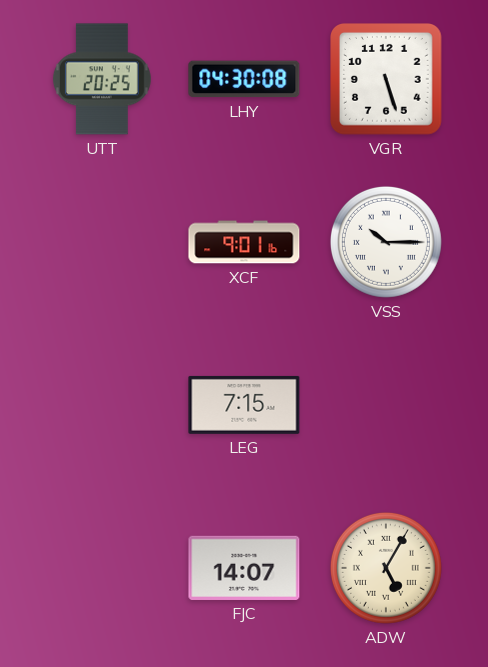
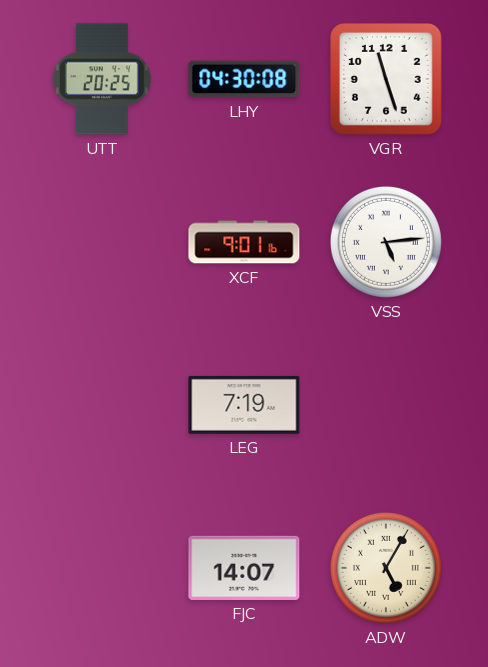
VGR: 5:27 -> 11:27 (387, 80)
VSS: 10:15 -> 5:14 (386, 242)
LEG: 7:15 -> 7:19 (244, 405)
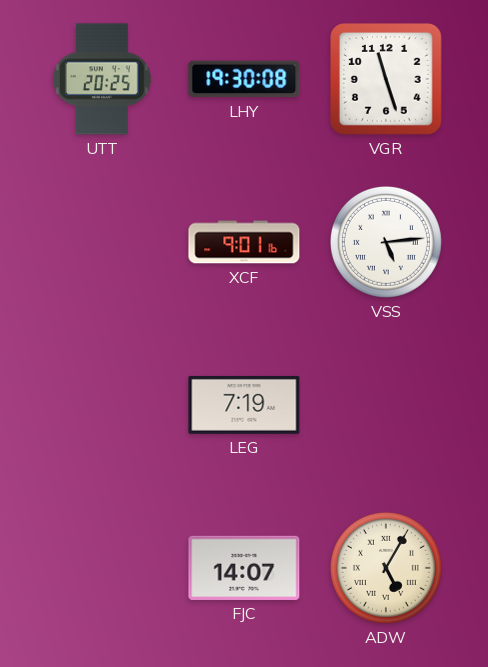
LHY: 04:30 -> 19:30 (244, 79)
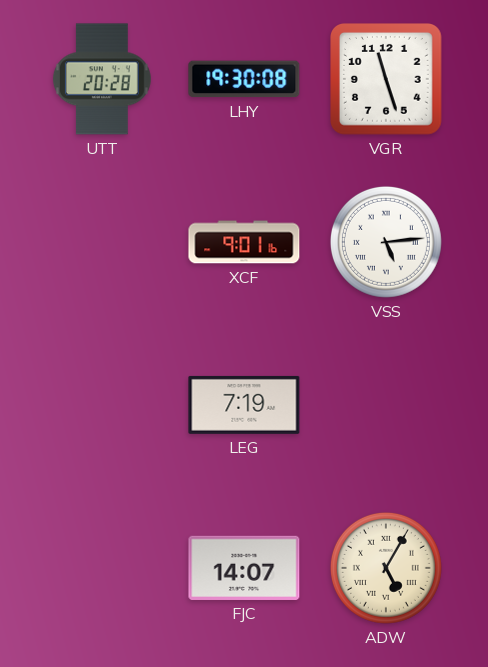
UTT: 20:25 -> 20:28 (102, 79)
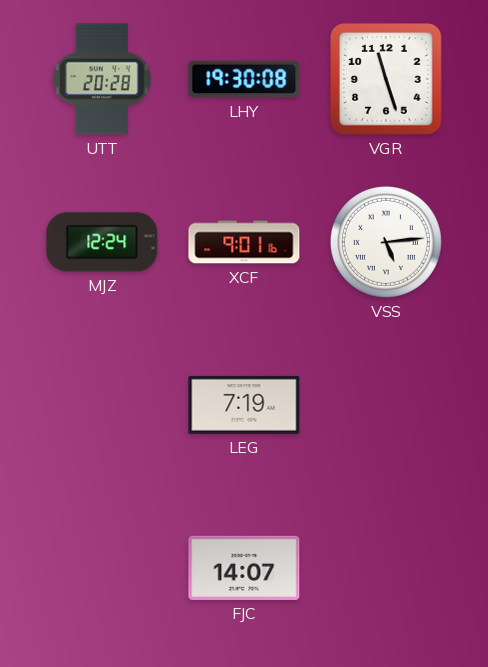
MJZ: none -> 12:24 (102, 242)
ADW: 5:05 -> none (386, 568)
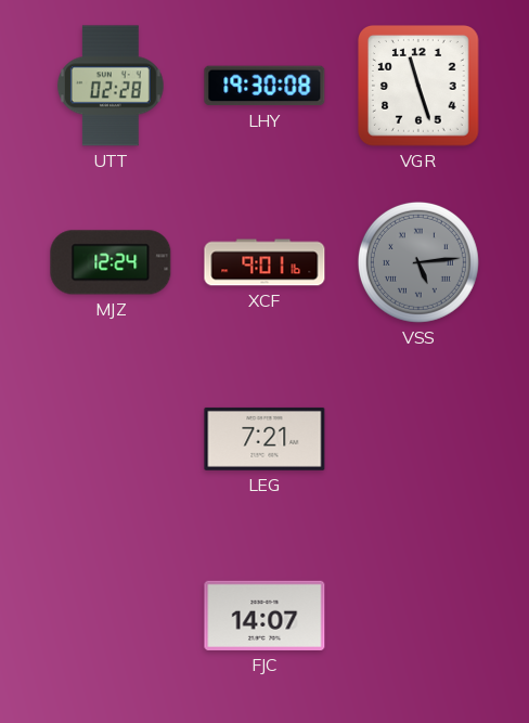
UTT: 20:28 -> 02:28 (111, 86)
VSS dial: white -> grey (418, 262)
LEG: 7:19 -> 7:21 (264, 439)
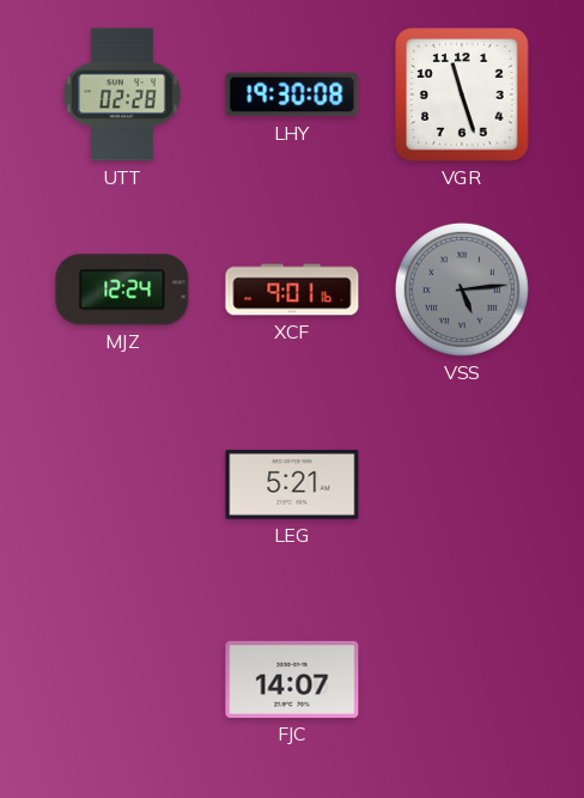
LEG: 7:21 -> 5:21 (292, 485)
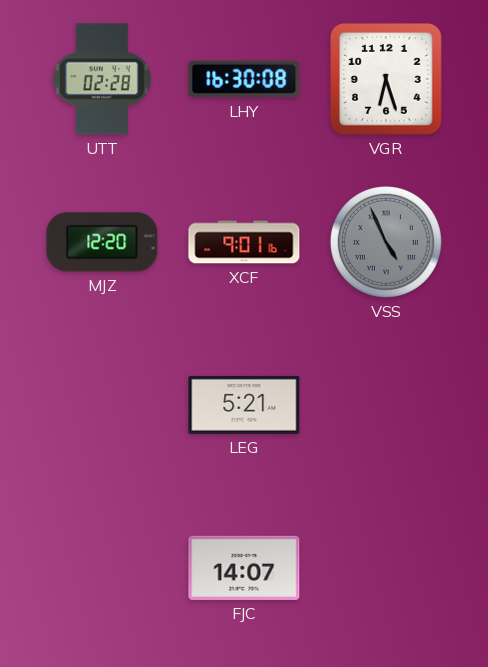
LHY: 19:30 -> 16:30 (244, 79)
VGR: 11:27 -> 6:27 (387, 80)
MJZ: 12:24 -> 12:20 (102, 242)
VSS: 5:14 -> 4:56 (386, 242)
